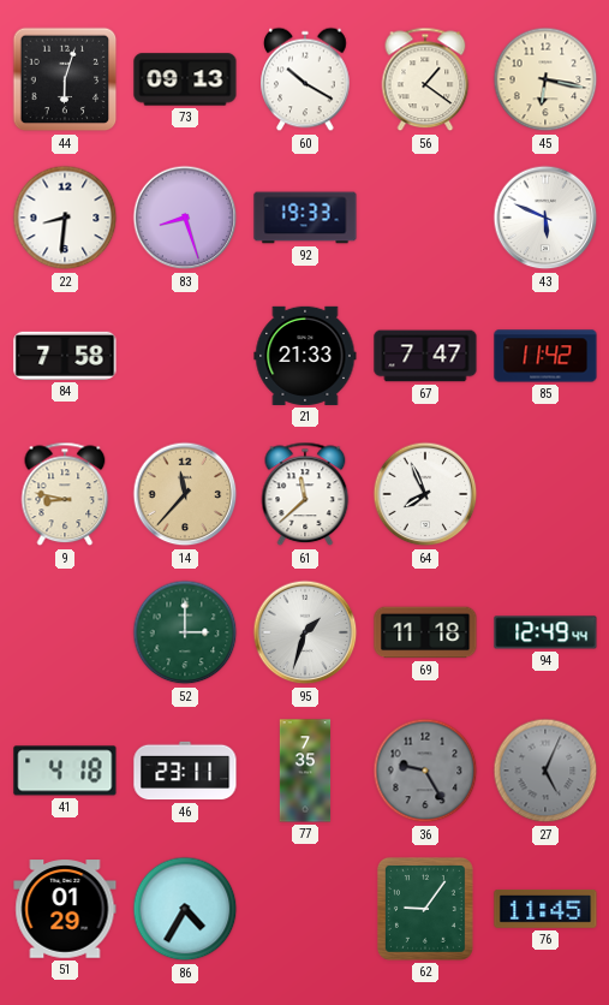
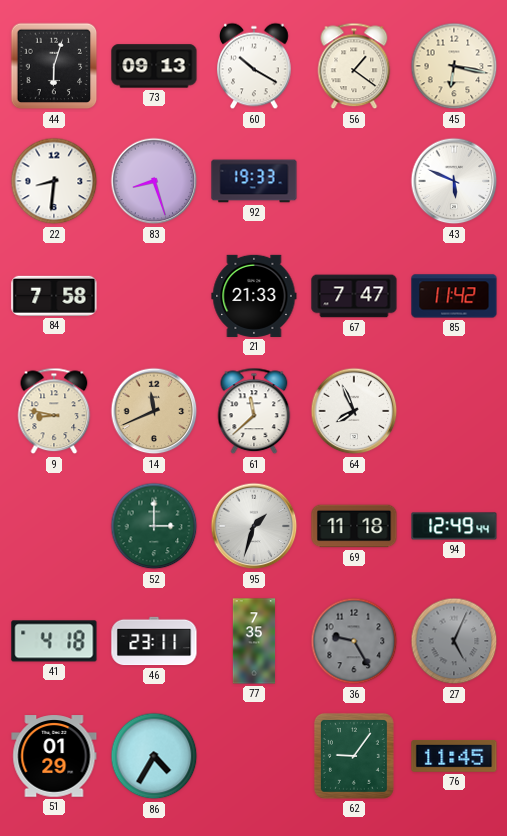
14: 11:37 -> 11:41 (154, 411)
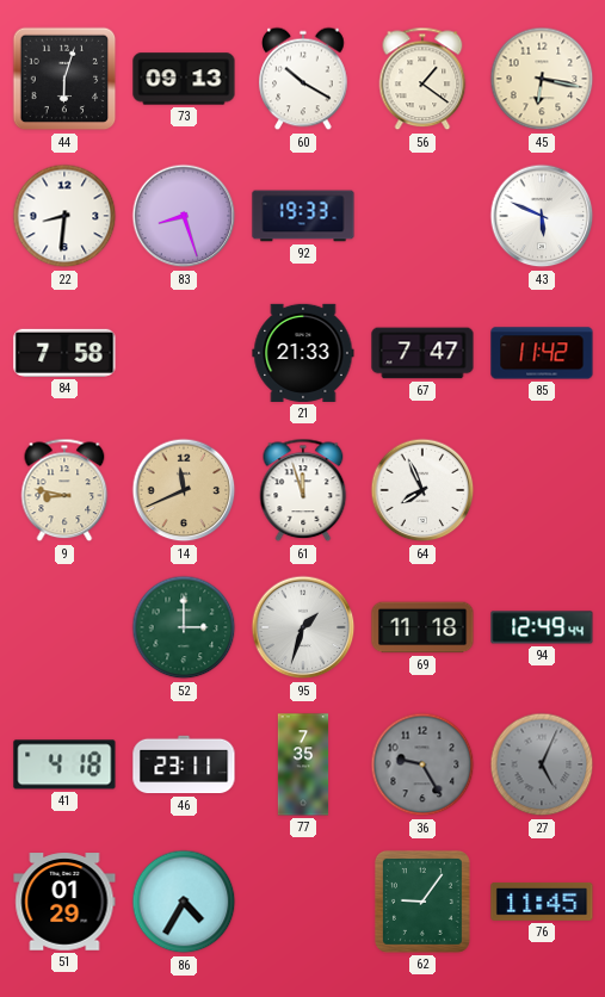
61: 11:38 -> 11:57 (303, 490)
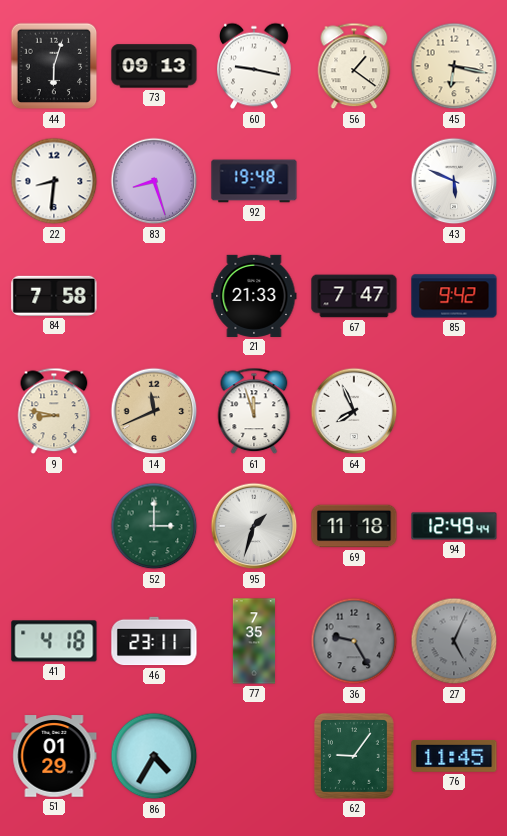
60: 10:20 -> 9:17 (254, 66)
92: 19:33 -> 19:48 (254, 181)
85: 11:42 -> 9:42 (454, 296)
